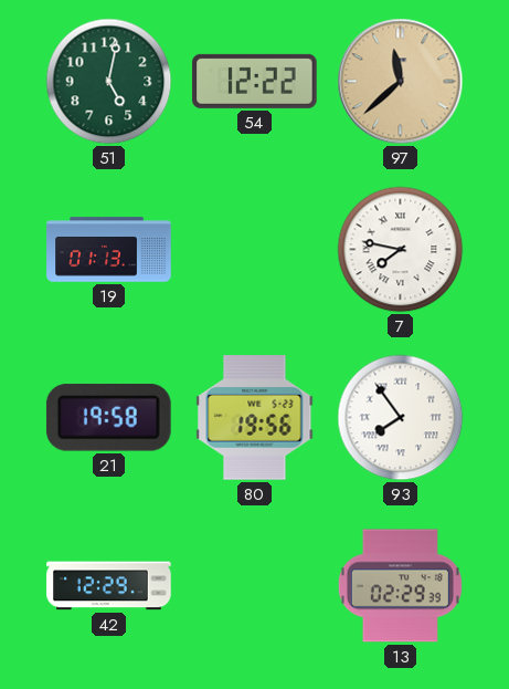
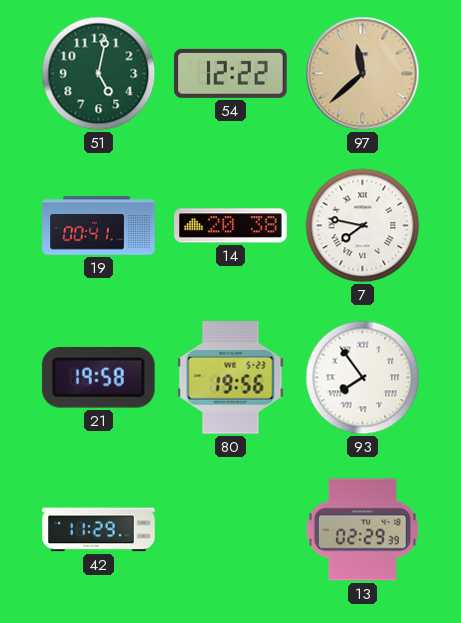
19: 01:13 -> 00:41 (99, 226)
14: none -> 20:38 (231, 226)
42: 12:29 -> 11:29 (99, 530)
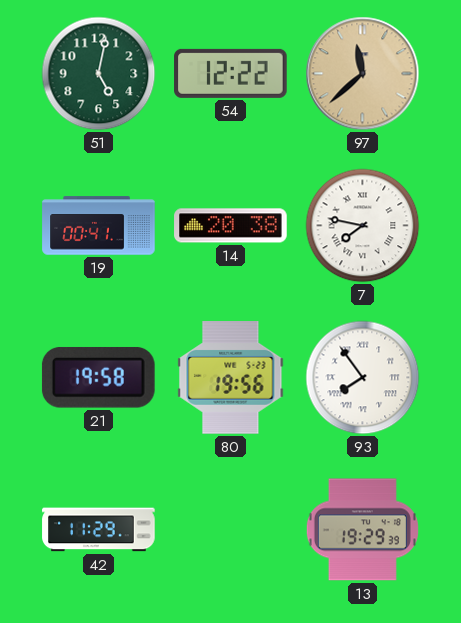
13: 02:29 -> 19:29 (362, 530)
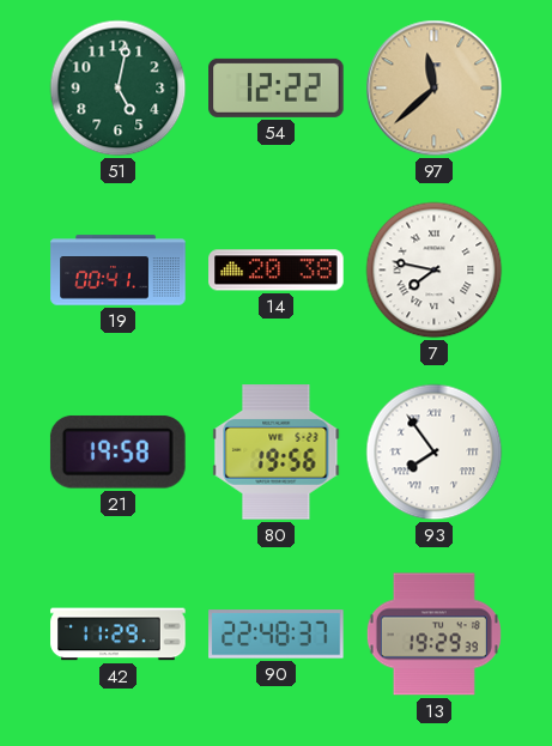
90: none -> 22:48 (277, 635)
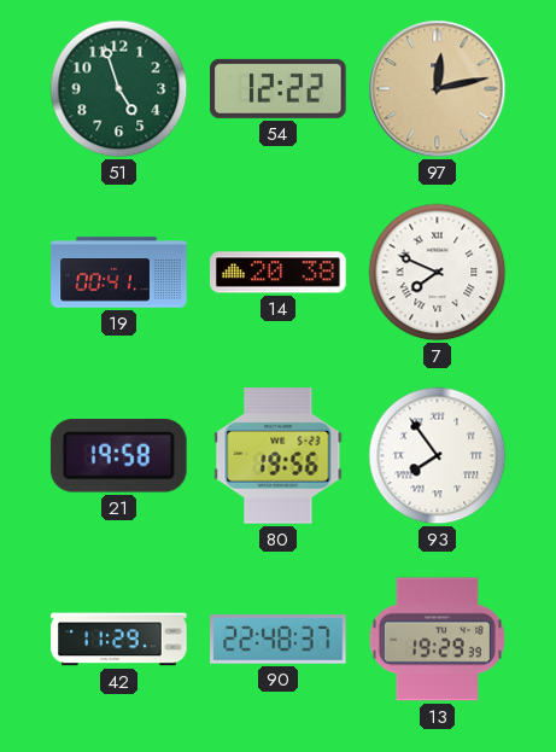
51: 5:02 -> 4:57 (119, 89)
97: 11:38 -> 12:13 (438, 89)
7: 7:47 -> 7:49 (438, 273)
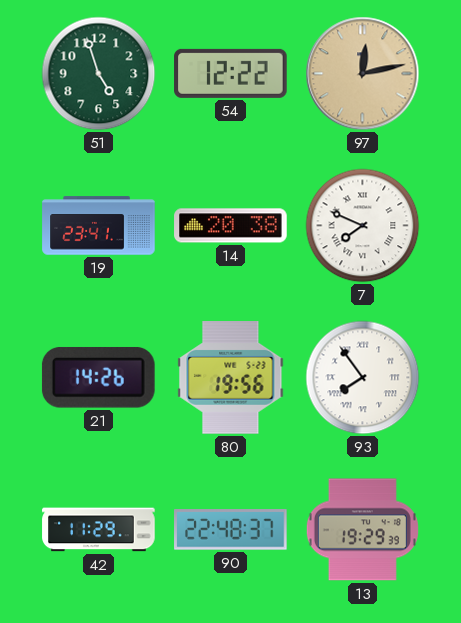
19: 00:41 -> 23:41 (99, 226)
21: 19:58 -> 14:26 (98, 378)
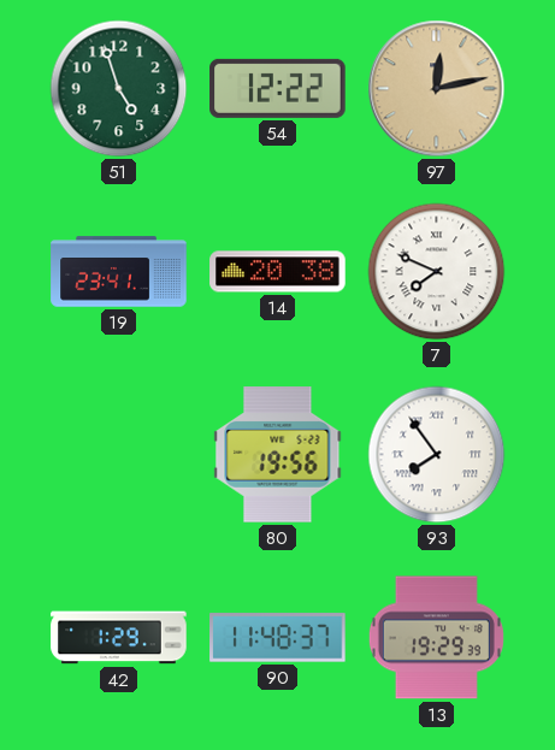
21: 14:26 -> none (98, 378)
42: 11:29 -> 1:29 (119, 638)
90: 22:48 -> 11:48 (278, 638)
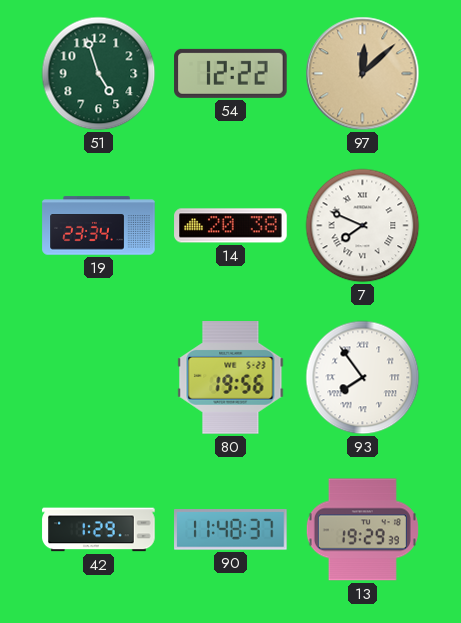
97: 12:13 -> 12:08 (363, 74)
19: 23:41 -> 23:34 (99, 226)
